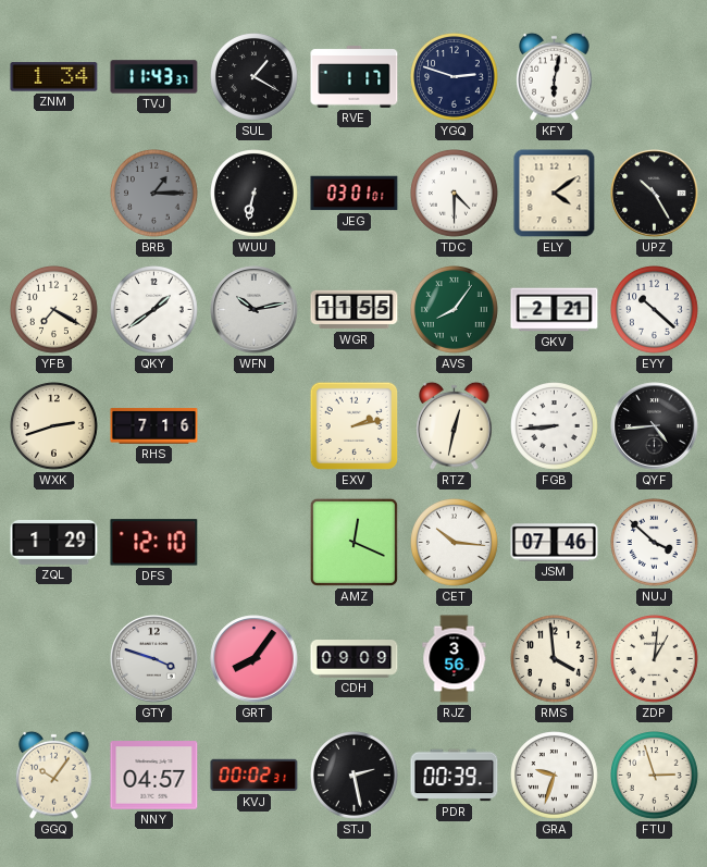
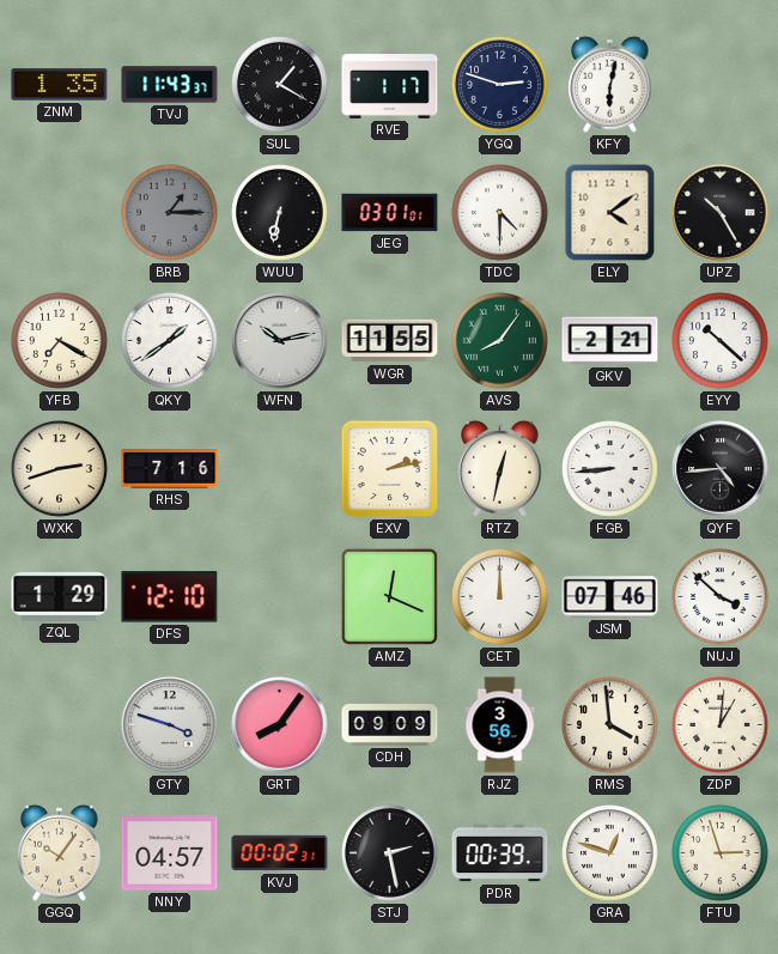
ZNM: 1:34 -> 1:35 (60, 85)
CET: 10:16 -> 12:00 (500, 597)
GRA: 9:33 -> 12:48 (610, 853)
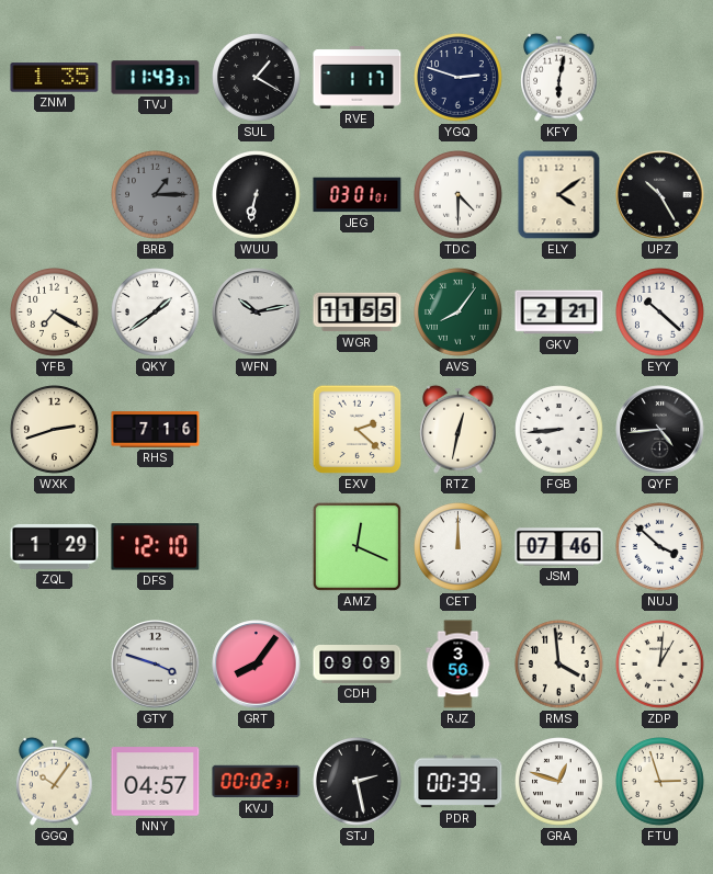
EXV: 2:13 -> 2:22 (358, 430)
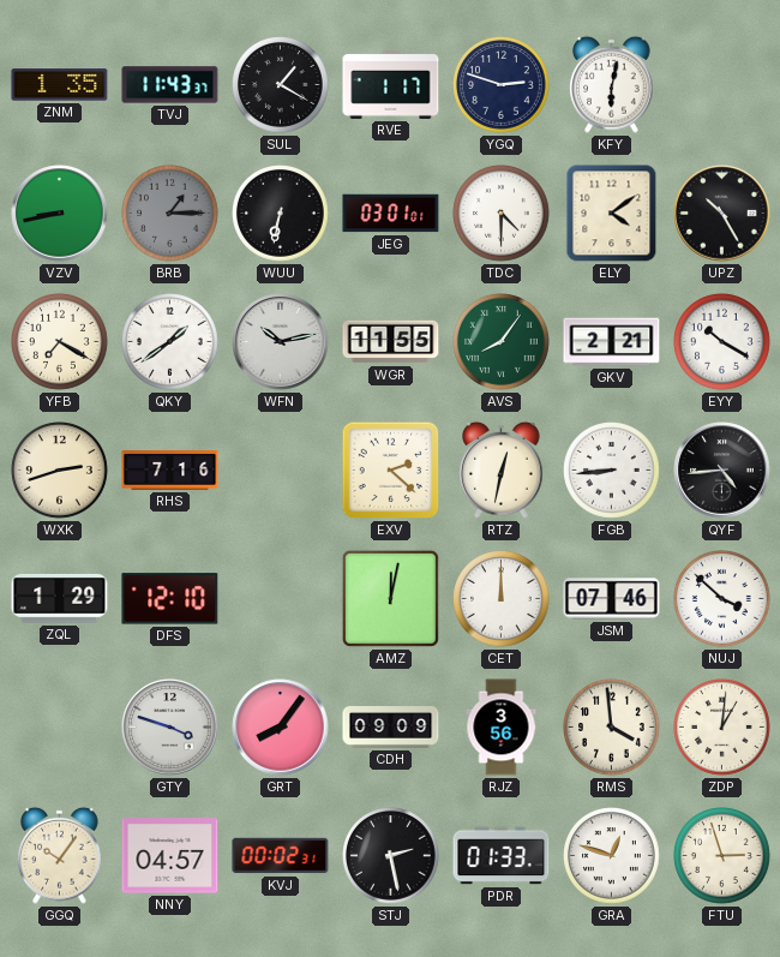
VZV: none -> 8:43 (60, 214)
EYY: 10:22 -> 10:20 (722, 342)
AMZ: 12:19 -> 12:02 (390, 598)
PDR: 00:39 -> 01:33 (502, 856)
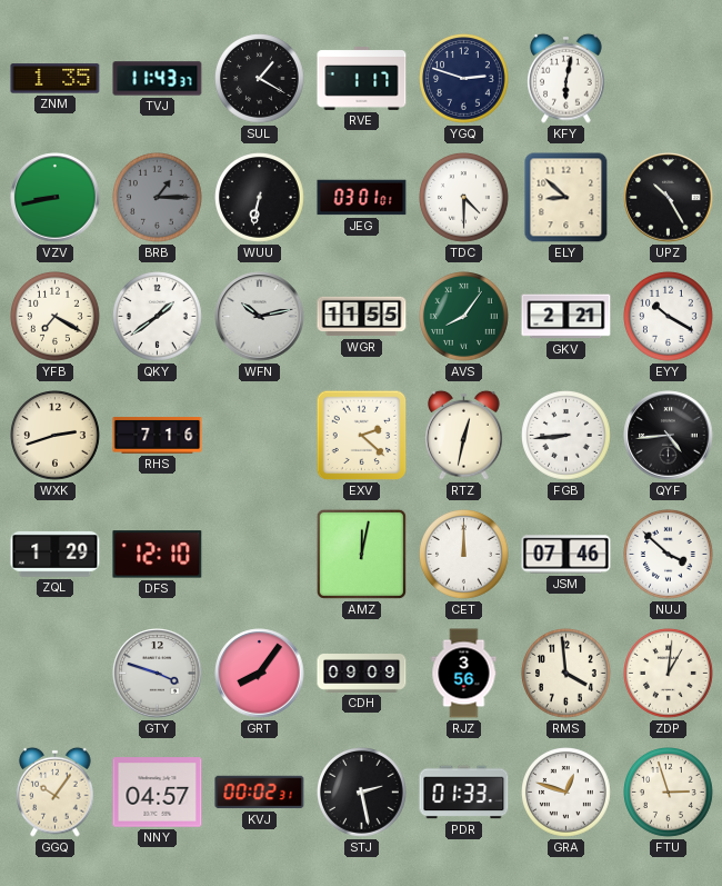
ELY: 4:09 -> 8:52 (566, 198)
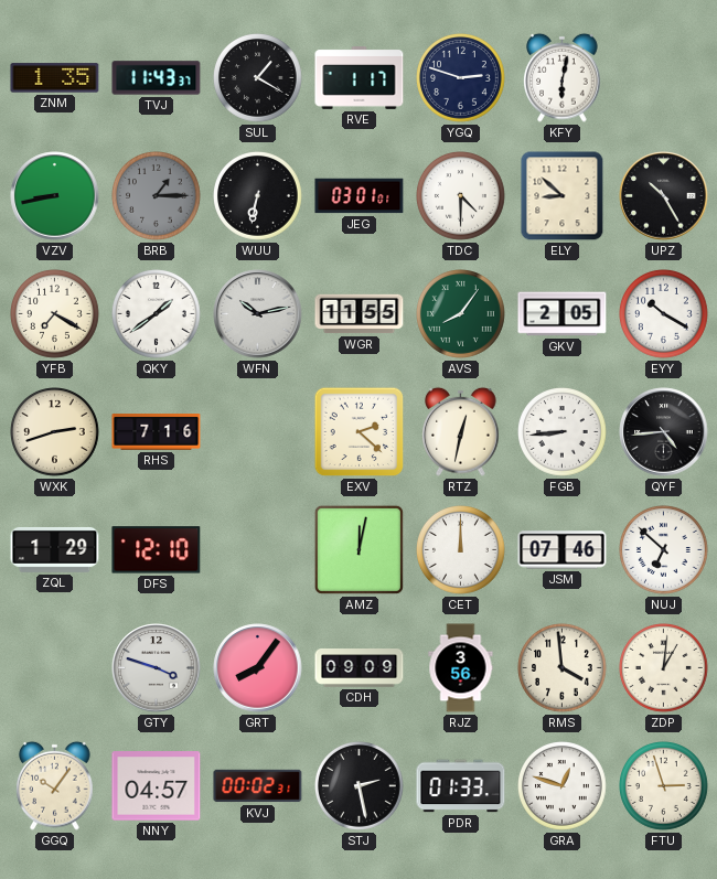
GKV: 2:21 -> 2:05 (563, 314)
NUJ: 3:52 -> 6:52 (664, 550)
